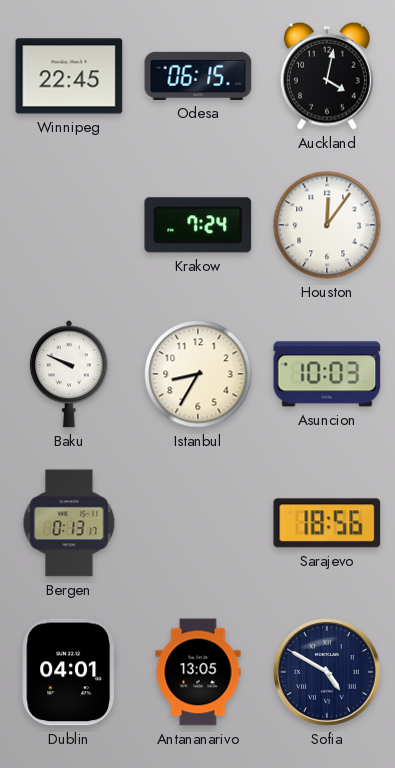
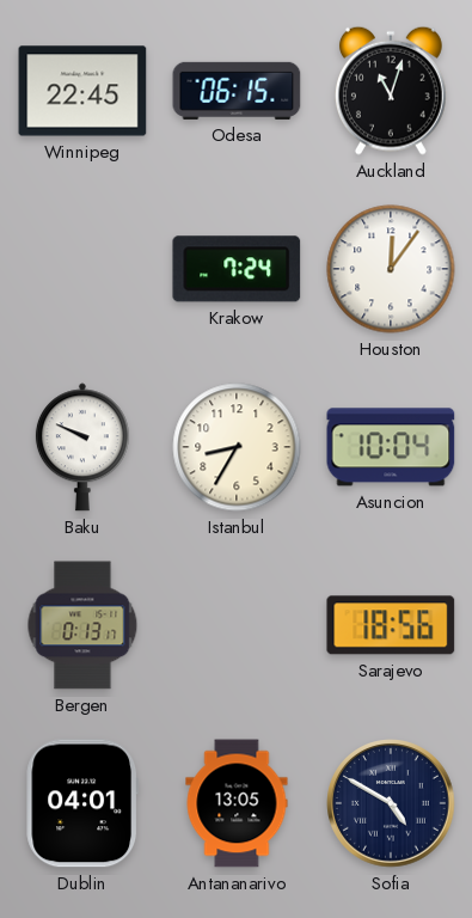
Auckland: 4:02 -> 11:03 (391, 91)
Asuncion: 10:03 -> 10:04 (391, 447)
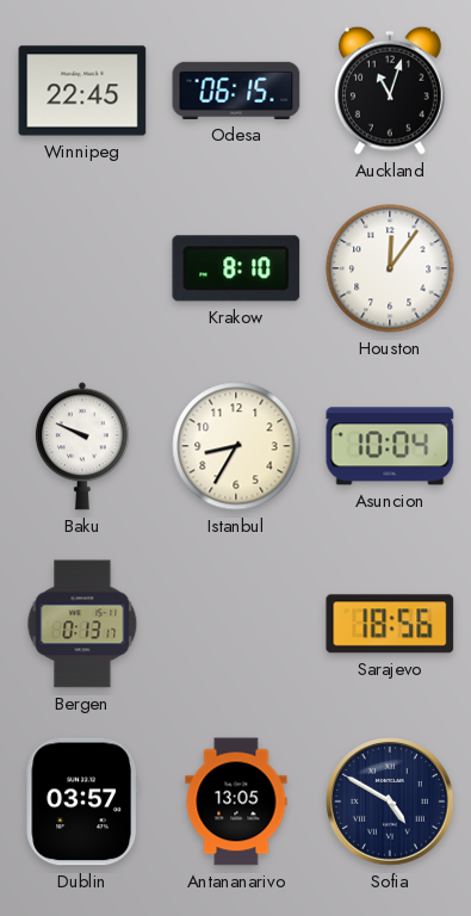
Krakow: 7:24 -> 8:10 (236, 268)
Dublin: 04:01 -> 03:57 (81, 801)
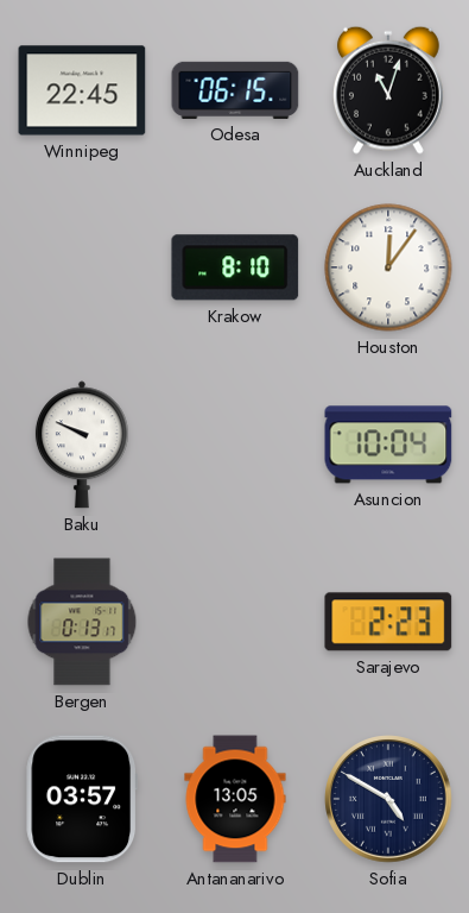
Istanbul: 8:35 -> none (236, 446)
Sarajevo: 18:56 -> 2:23 (388, 622)
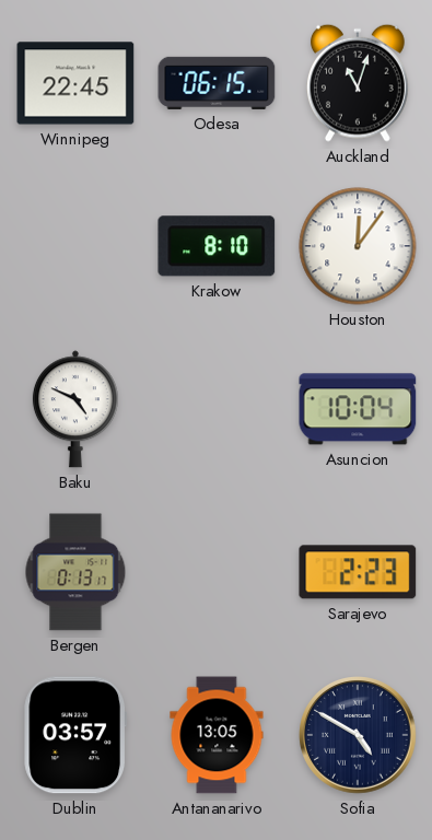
Baku: 9:49 -> 4:49 (75, 409)
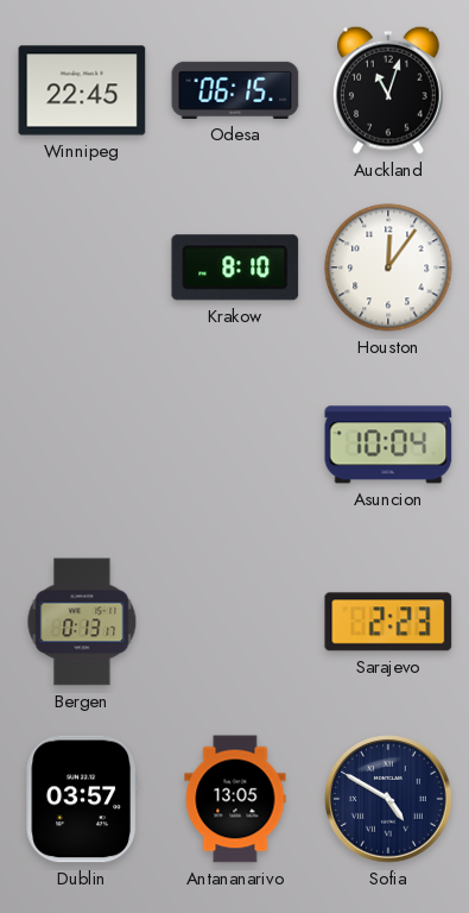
Baku: 4:49 -> none (75, 409)
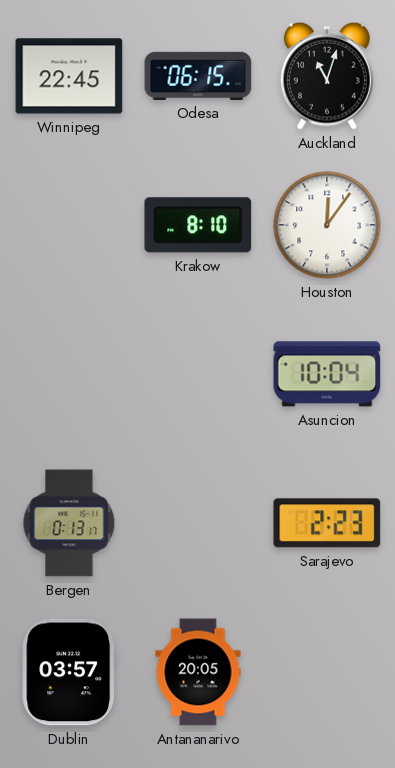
Antananarivo: 13:05 -> 20:05 (198, 672)
Sofia: 4:50 -> none (388, 799)
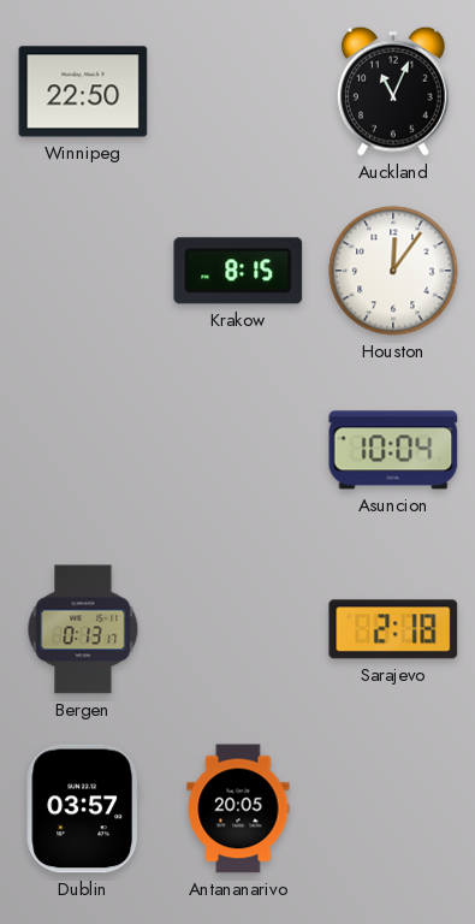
Winnipeg: 22:45 -> 22:50 (83, 91)
Odesa: 06:15 -> none (198, 76)
Auckland: 11:03 -> 11:04 (393, 91)
Krakow: 8:10 -> 8:15 (238, 271)
Sarajevo: 2:23 -> 2:18 (393, 629)
